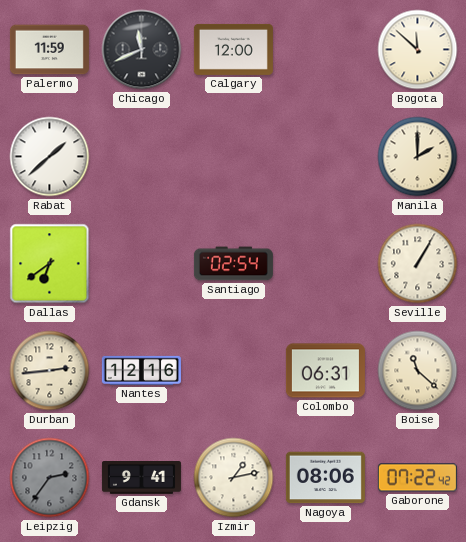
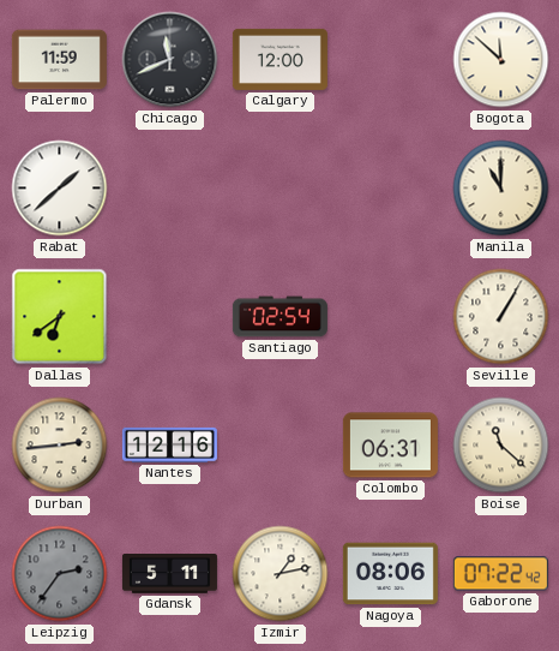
Manila: 2:00 -> 11:00 (501, 189)
Gdansk: 9:41 -> 5:11 (169, 574)
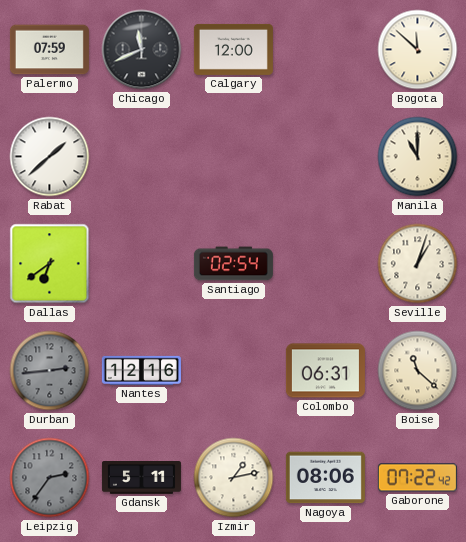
Palermo: 11:59 -> 07:59 (49, 50)
Seville: 1:05 -> 1:03 (418, 264)
Durban dial: cream -> grey (50, 371)
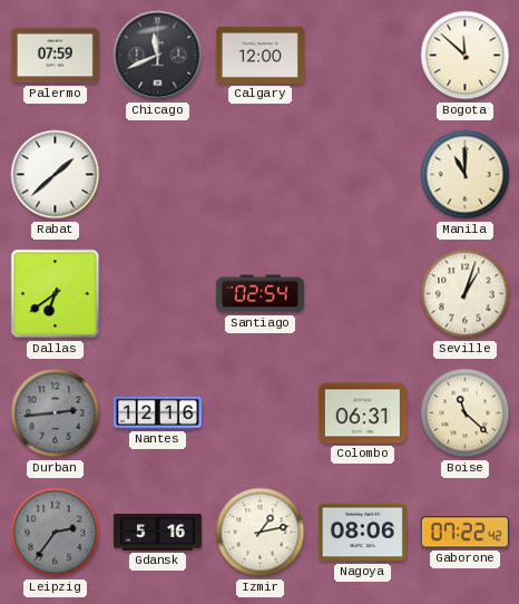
Gdansk: 5:11 -> 5:16 (157, 533)
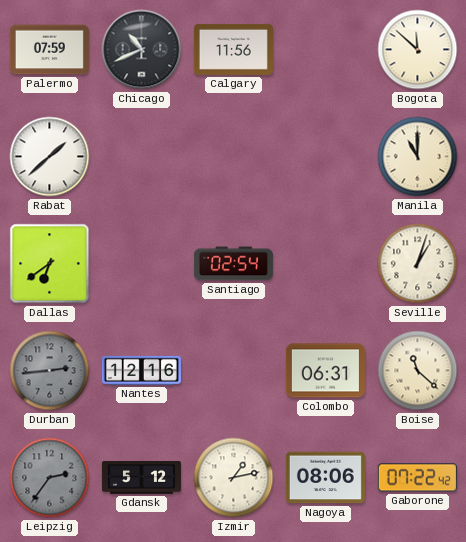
Chicago: 11:41 -> 10:41 (142, 50)
Calgary: 12:00 -> 11:56 (233, 49)
Gdansk: 5:16 -> 5:12 (141, 478)
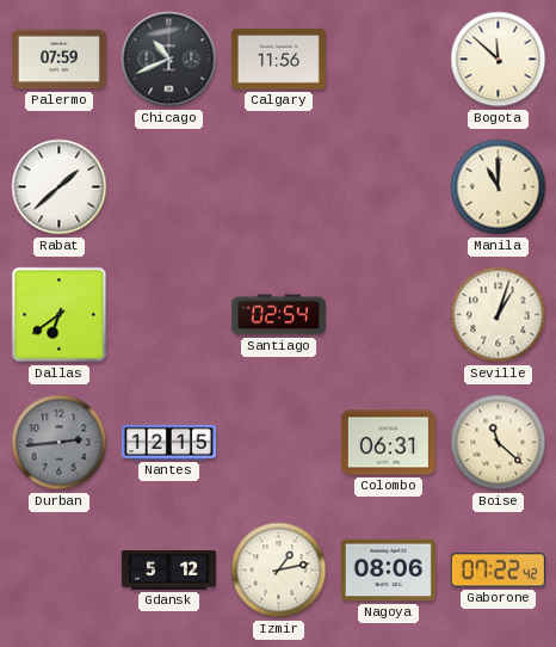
Nantes: 12:16 -> 12:15 (168, 442)
Leipzig: 2:36 -> none (50, 478)
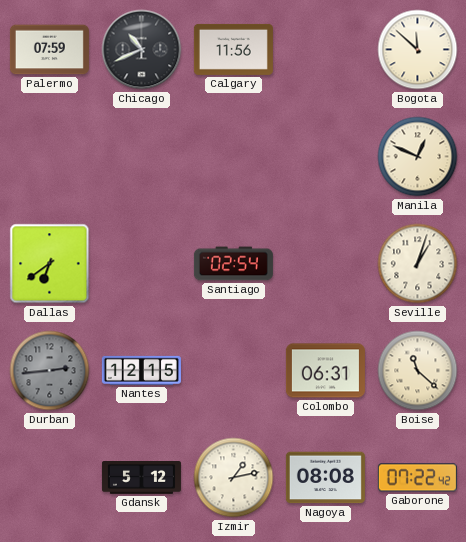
Rabat: 1:38 -> none (60, 187)
Manila: 11:00 -> 12:49 (418, 157)
Nagoya: 08:06 -> 08:08 (325, 478)
